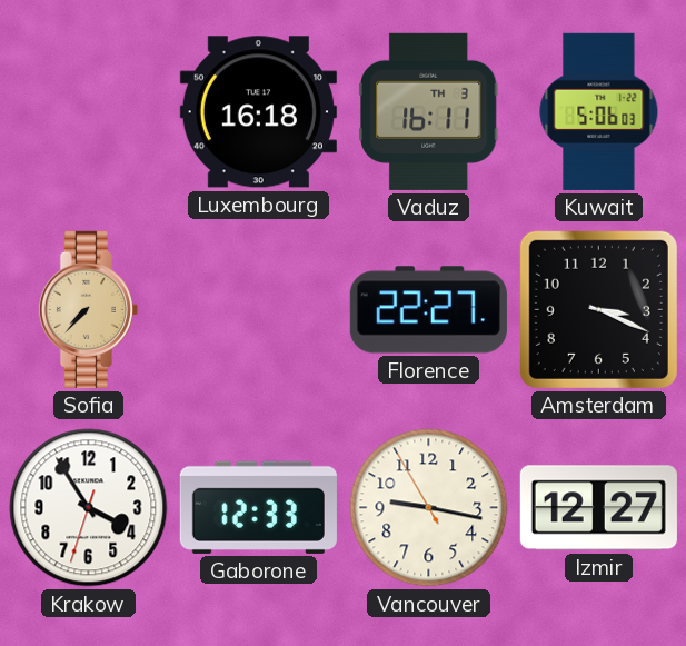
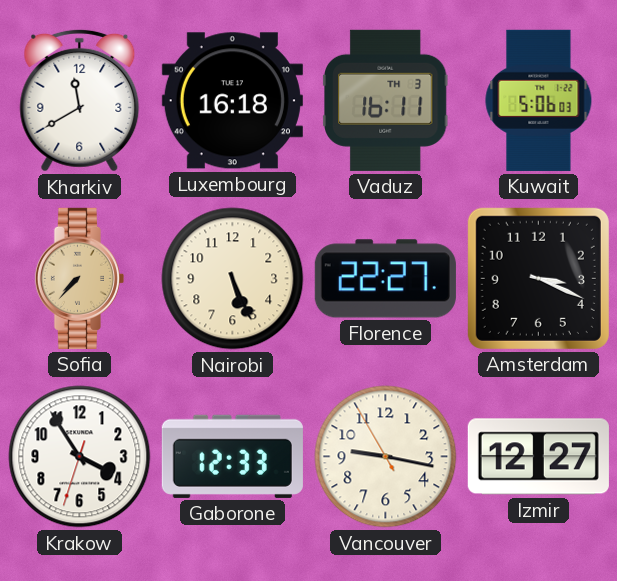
Kharkiv: none -> 11:40 (80, 100)
Nairobi: none -> 5:26 (233, 279)
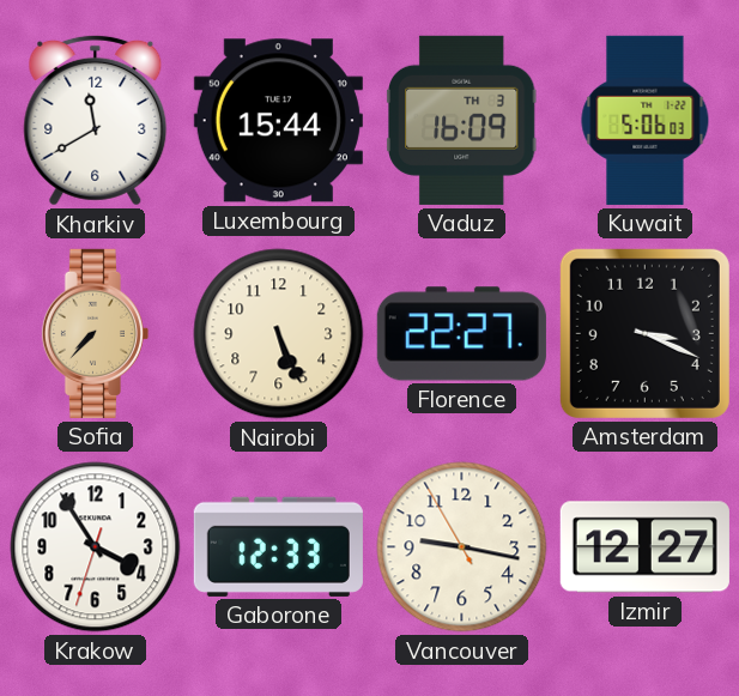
Luxembourg: 16:18 -> 15:44 (278, 121)
Vaduz: 16:11 -> 16:09 (461, 120)
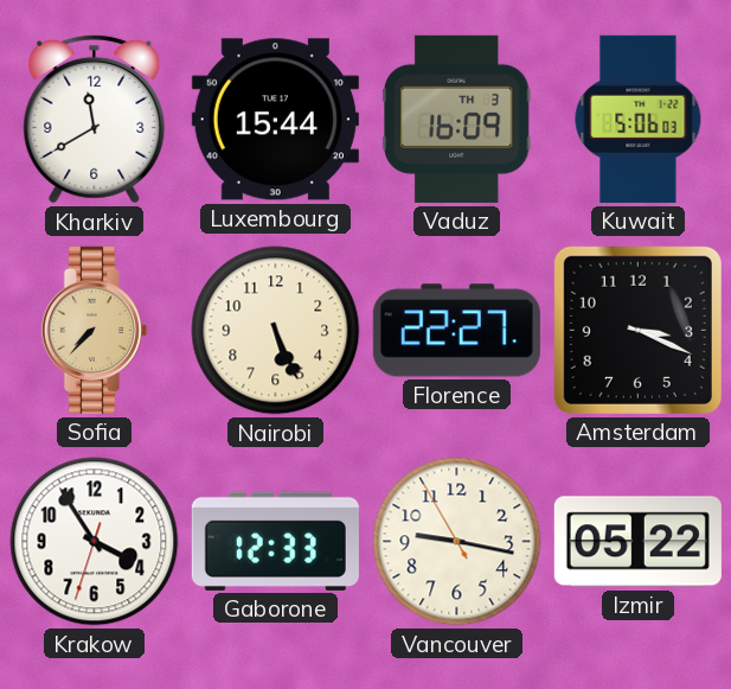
Izmir: 12:27 -> 05:22 (637, 542)
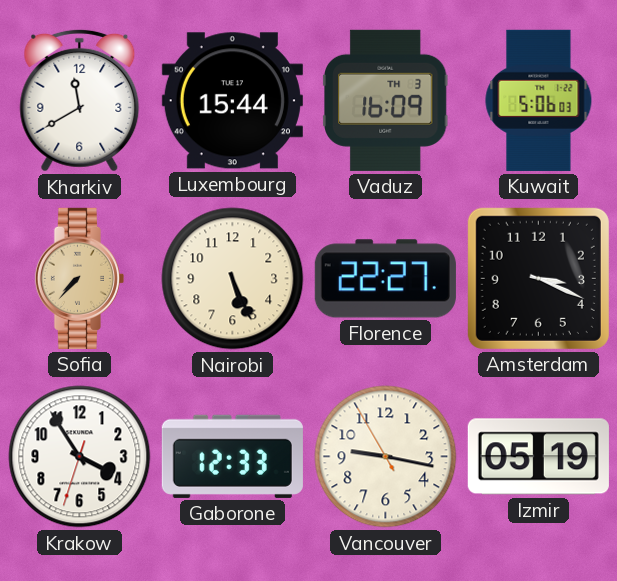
Izmir: 05:22 -> 05:19 (538, 457)
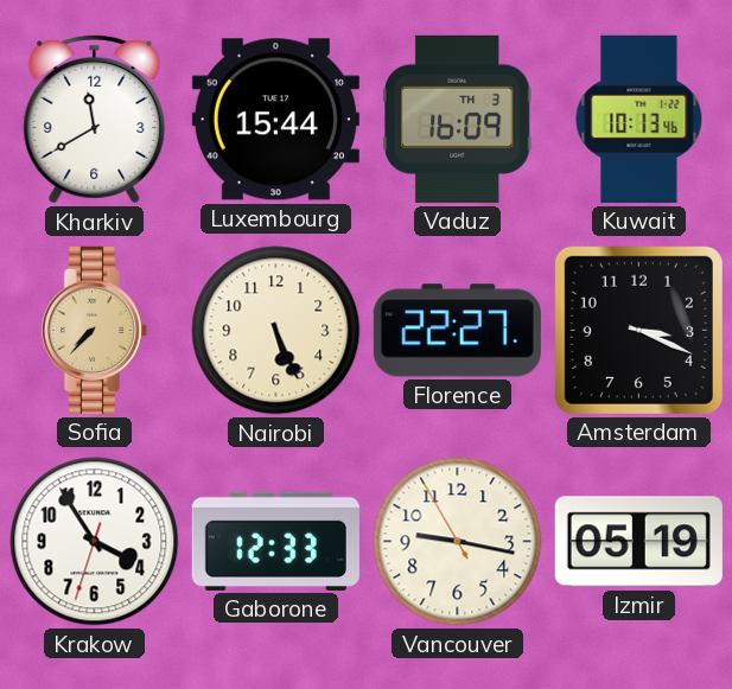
Kuwait: 5:06 -> 10:13 (639, 119)
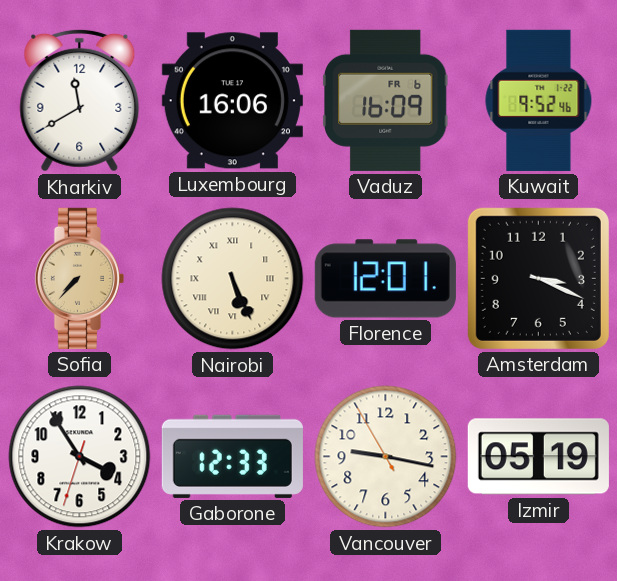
Luxembourg: 15:44 -> 16:06 (232, 101)
Vaduz date: TH 3 -> FR 6 (385, 100)
Kuwait: 10:13 -> 9:52 (539, 100)
Nairobi numerals: Arabic -> Roman (233, 279)
Florence: 22:27 -> 12:01 (385, 279)
